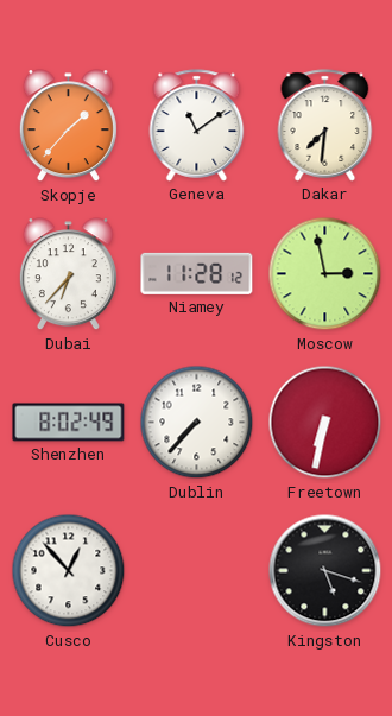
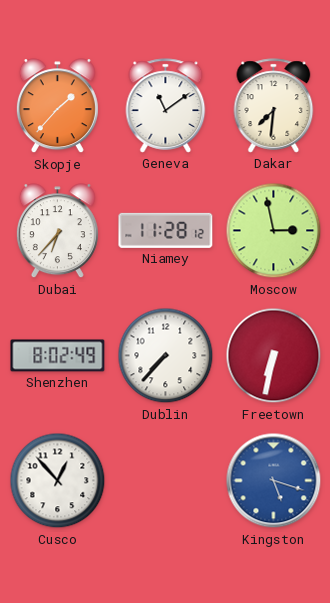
Kingston dial: black -> blue (274, 481)
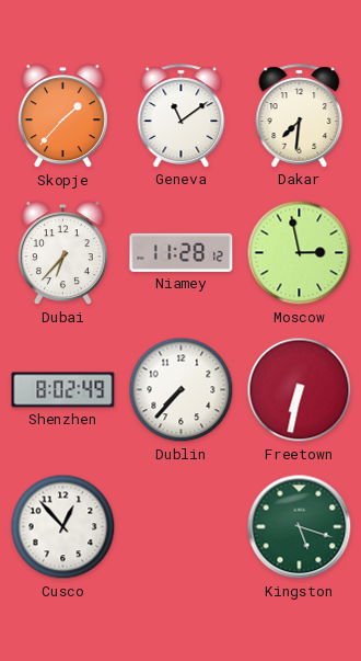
Kingston dial: blue -> green (300, 527)
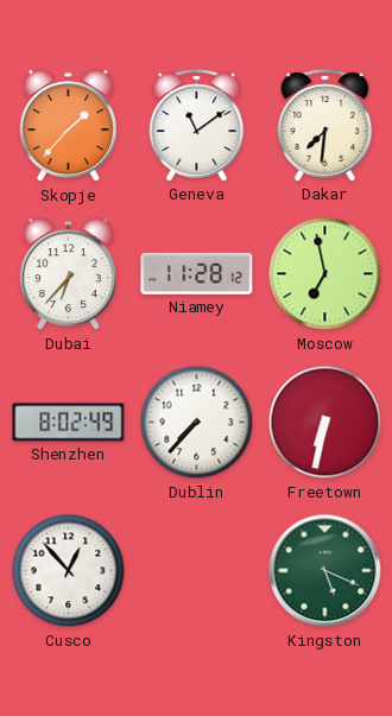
Moscow: 2:58 -> 6:58 (325, 274)
Kingston: 5:18 -> 5:19 (325, 571)
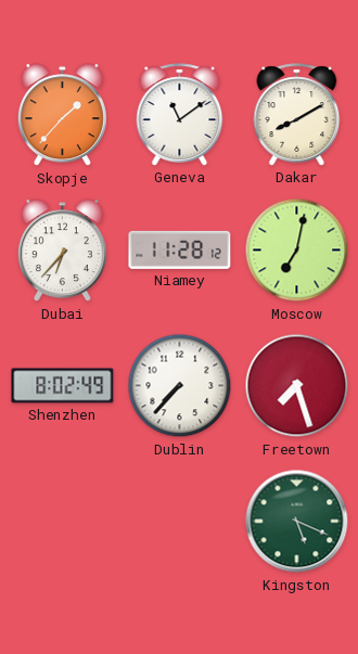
Dakar: 7:31 -> 8:10 (297, 115)
Moscow: 6:58 -> 7:02 (297, 251)
Freetown: 6:32 -> 7:27 (297, 386)
Cusco: 12:53 -> none (69, 571)
